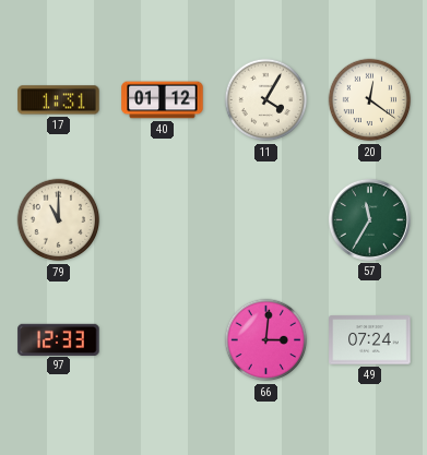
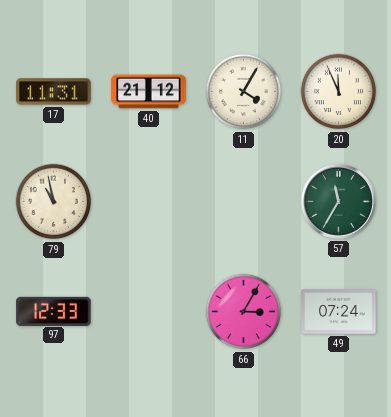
17: 1:31 -> 11:31 (54, 92)
40: 01:12 -> 21:12 (149, 92)
20: 12:21 -> 11:56 (339, 92)
79: 11:00 -> 10:58 (54, 202)
66: 3:01 -> 3:05 (244, 312)
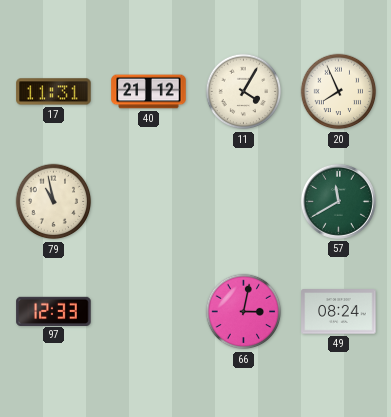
20: 11:56 -> 7:56 (339, 92)
57: 11:35 -> 11:40 (338, 201)
66: 3:05 -> 3:02 (244, 312)
49: 07:24 -> 08:24 (339, 312)
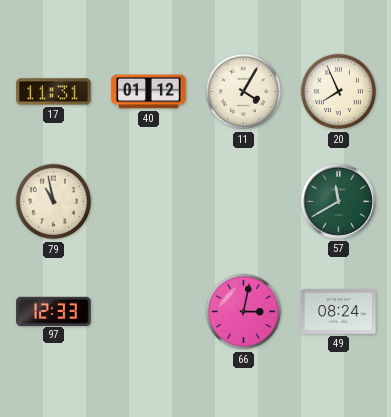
40: 21:12 -> 01:12 (149, 92)
